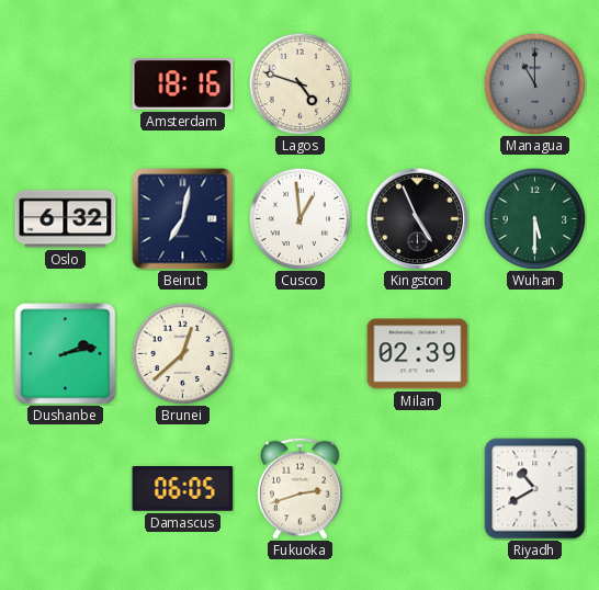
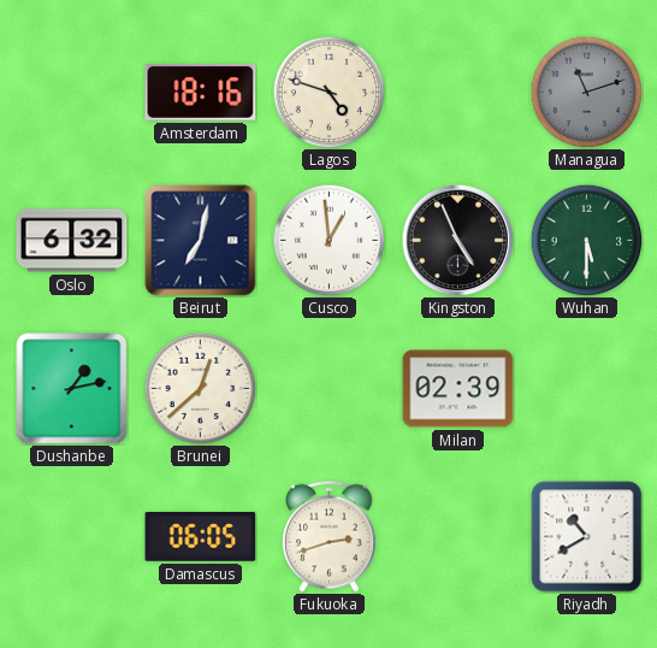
Managua: 11:00 -> 11:12 (586, 92)
Dushanbe: 2:13 -> 1:13 (72, 389)
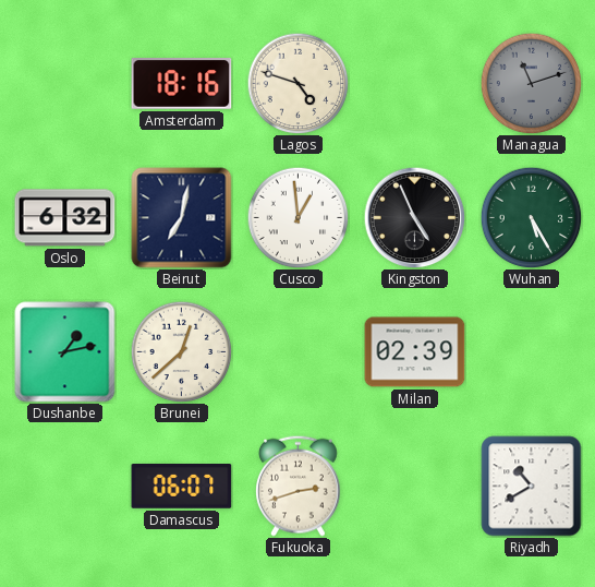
Wuhan: 5:30 -> 5:25 (531, 217)
Damascus: 06:05 -> 06:07 (182, 487)
